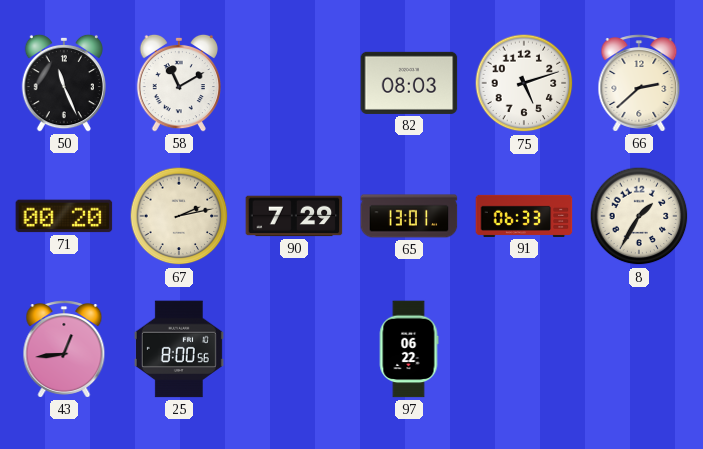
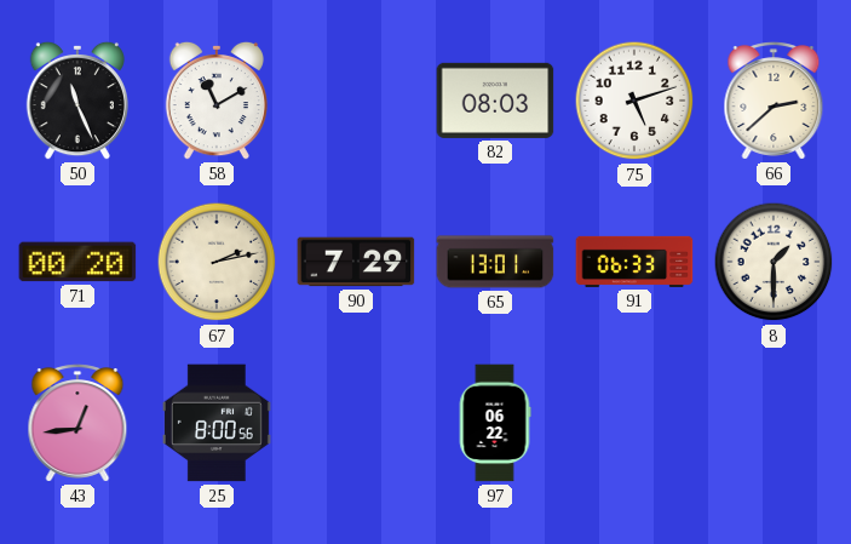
8: 1:35 -> 1:30 (774, 262)
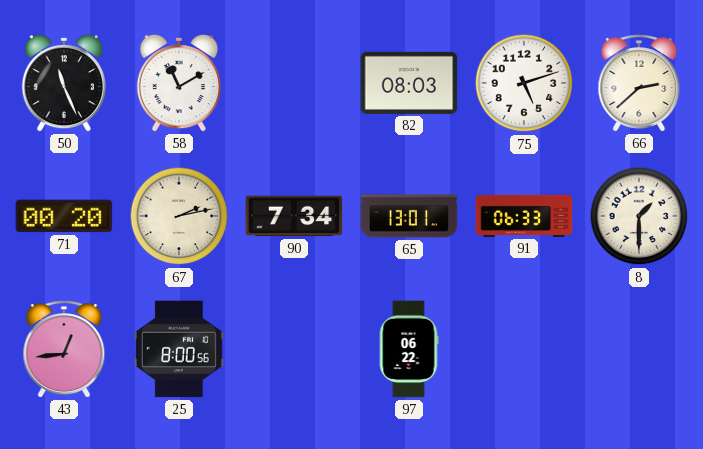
90: 7:29 -> 7:34 (294, 216)
